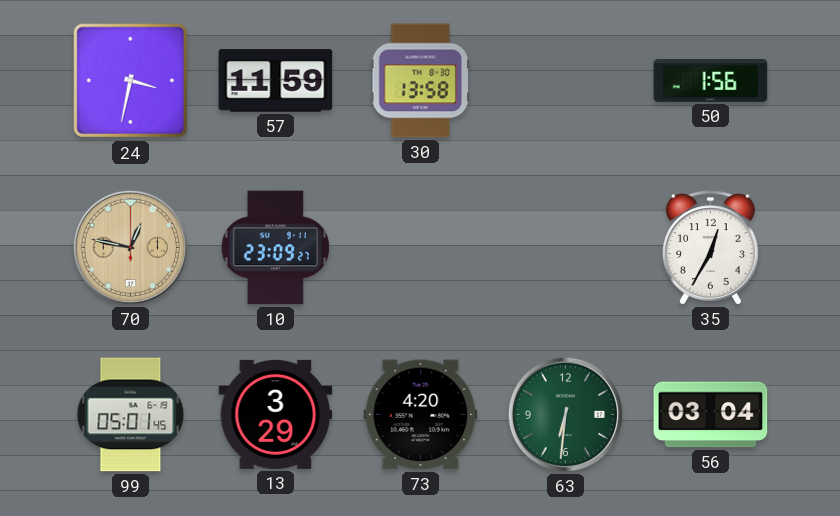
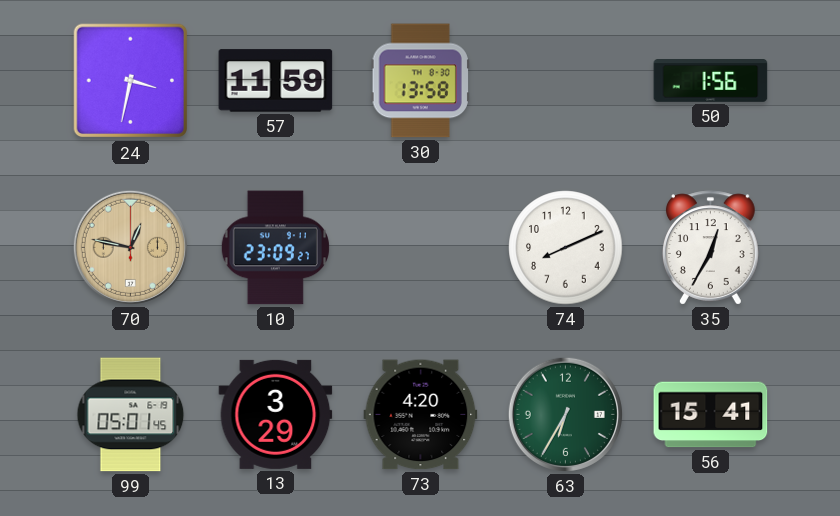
74: none -> 8:11 (566, 248)
63: 6:31 -> 6:35 (565, 414)
56: 03:04 -> 15:41 (711, 415)
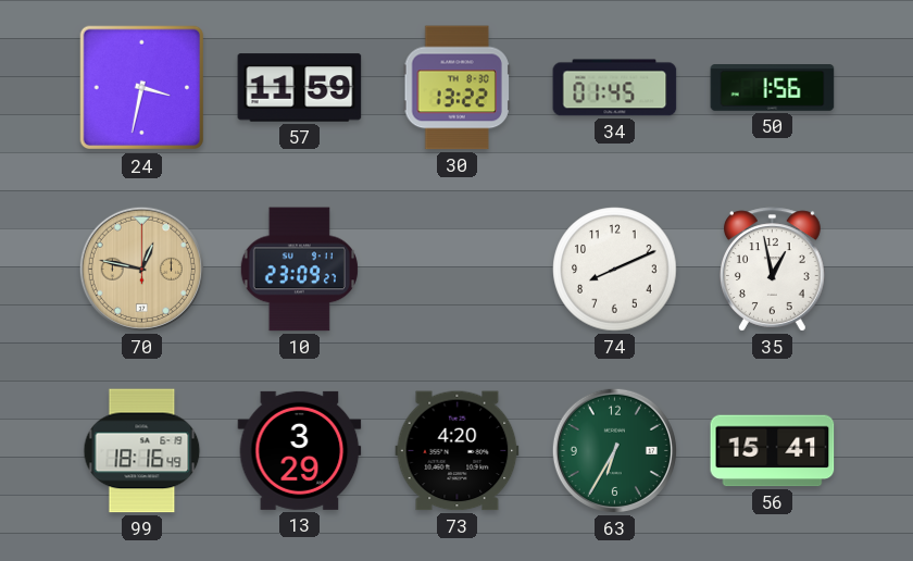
30: 13:58 -> 13:22 (456, 88)
34: none -> 01:45 (615, 88)
35: 12:35 -> 12:58 (773, 270)
99: 05:01 -> 18:16 (142, 451)
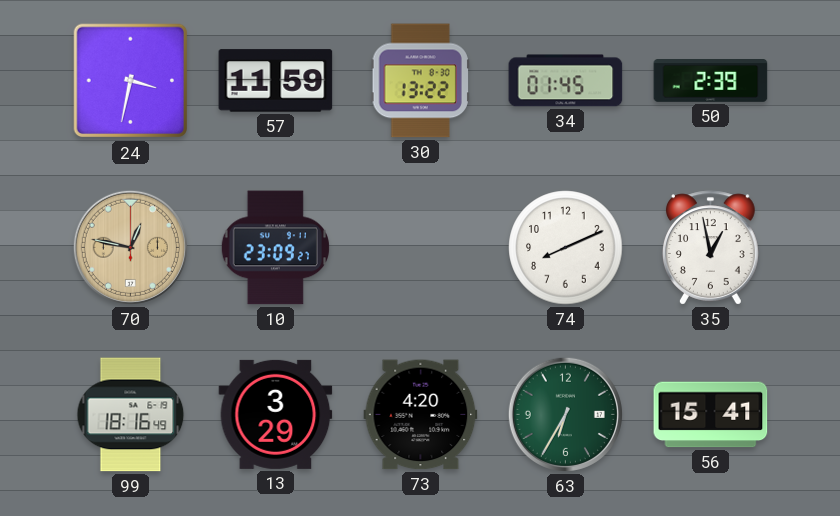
50: 1:56 -> 2:39 (711, 81)
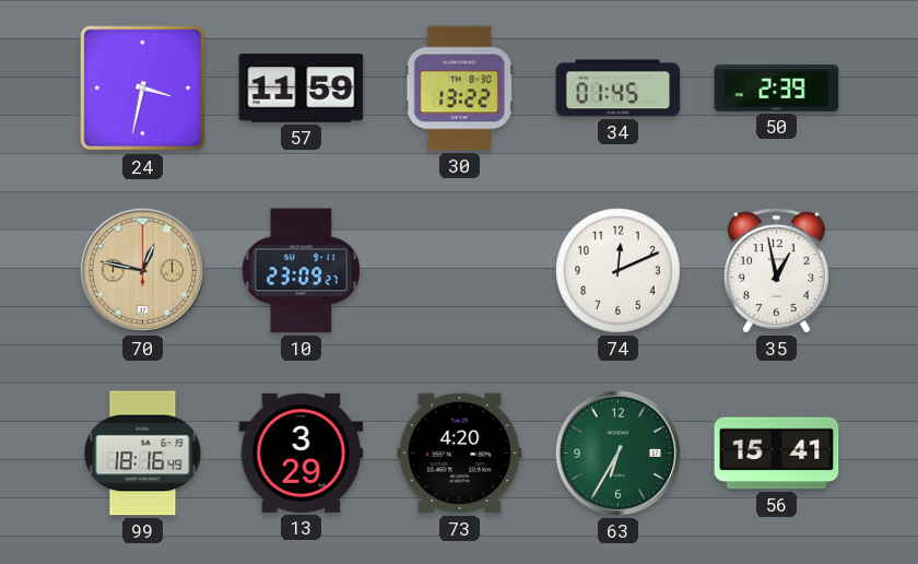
74: 8:11 -> 12:11 (619, 271)
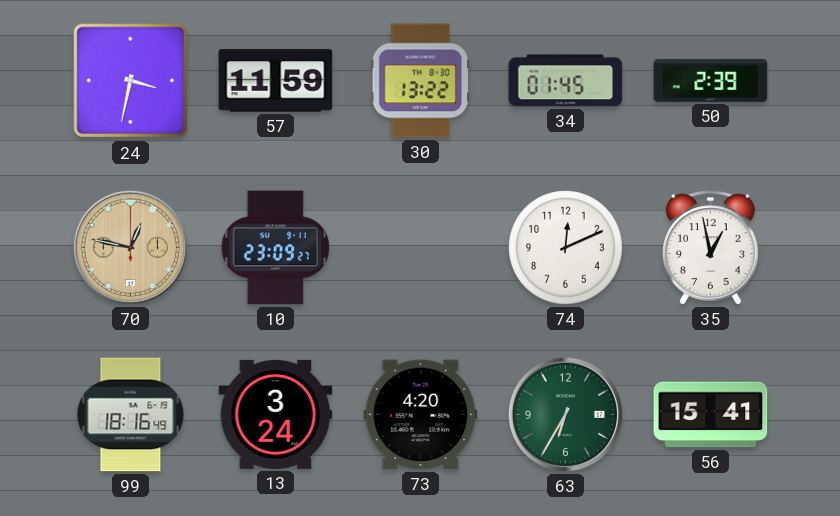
13: 3:29 -> 3:24 (276, 414)
